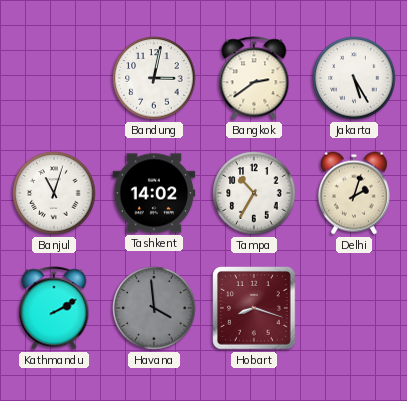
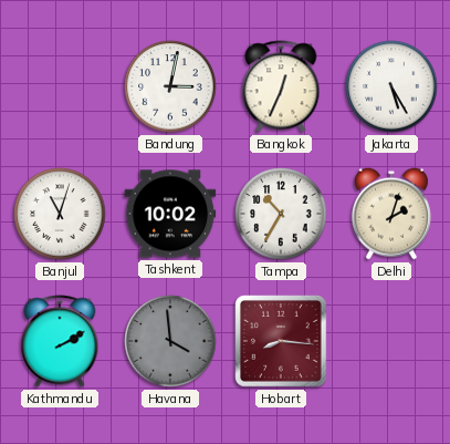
Bangkok: 2:39 -> 12:34 (281, 86)
Tashkent: 14:02 -> 10:02 (170, 214)
Hobart: 8:18 -> 8:16 (281, 341)
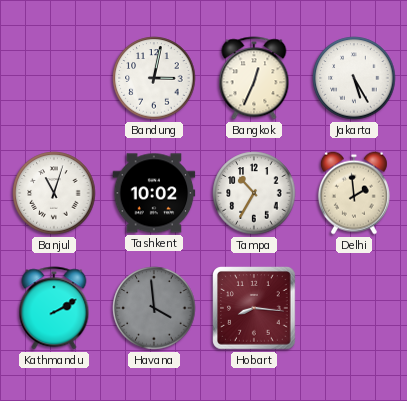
Delhi: 2:03 -> 1:59 (354, 193)
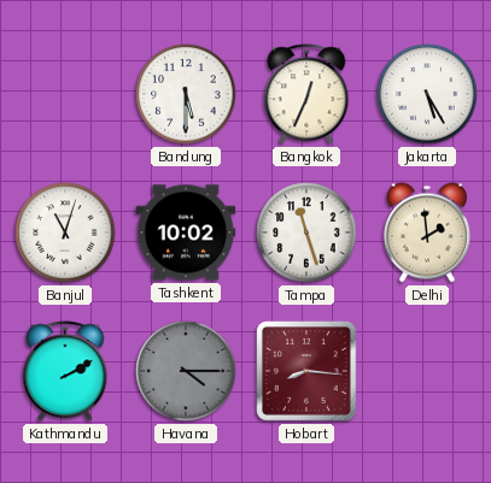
Bandung: 3:02 -> 5:30 (186, 94)
Tampa: 10:35 -> 11:27 (306, 232)
Havana: 3:59 -> 4:15 (186, 371)
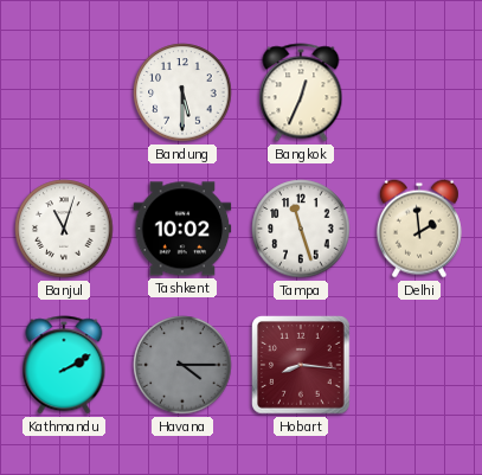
Jakarta: 5:25 -> none (427, 94)
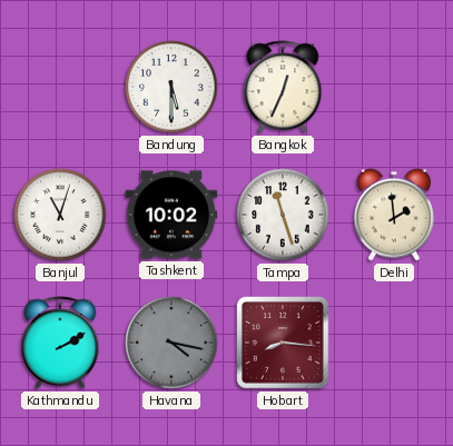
Havana: 4:15 -> 4:17 (171, 343)
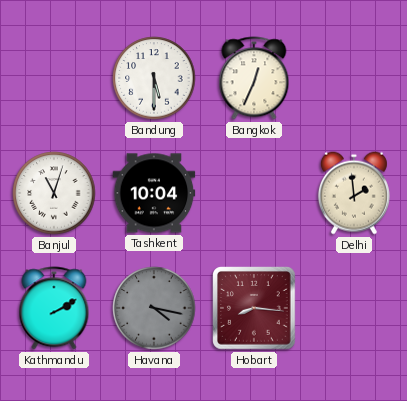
Tashkent: 10:02 -> 10:04 (154, 193)
Tampa: 11:27 -> none (283, 215)
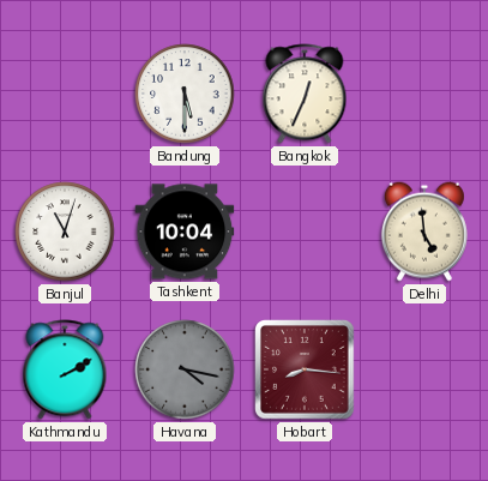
Delhi: 1:59 -> 4:59 (424, 232)
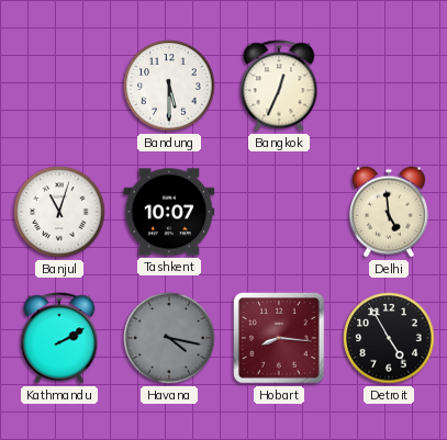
Tashkent: 10:04 -> 10:07 (169, 212)
Detroit: none -> 4:55 (389, 338)
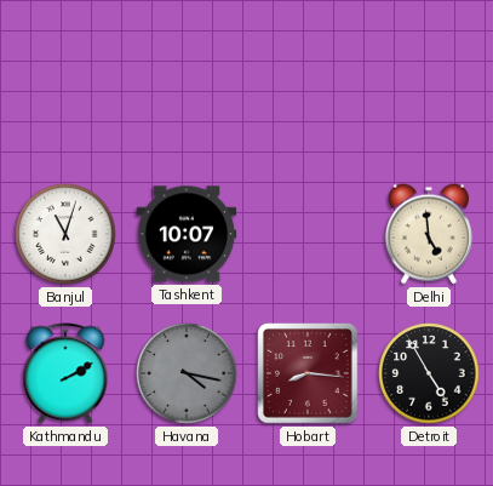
Bandung: 5:30 -> none (169, 86)
Bangkok: 12:34 -> none (279, 86)
